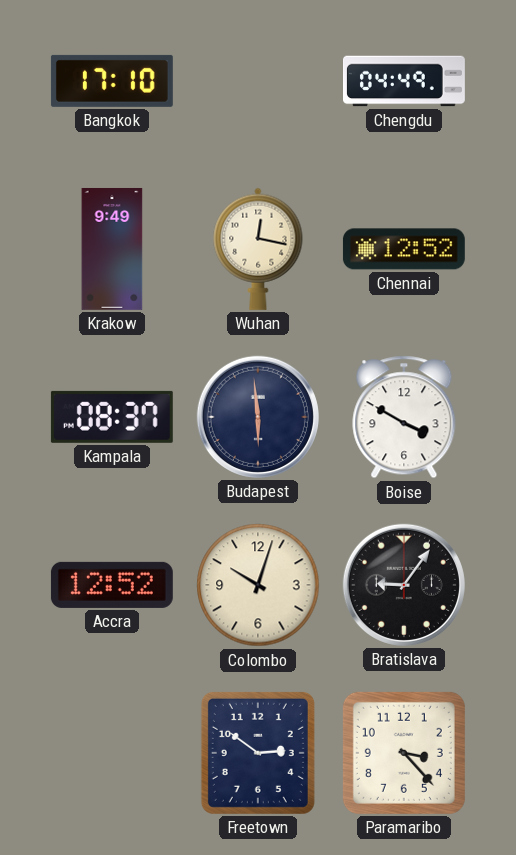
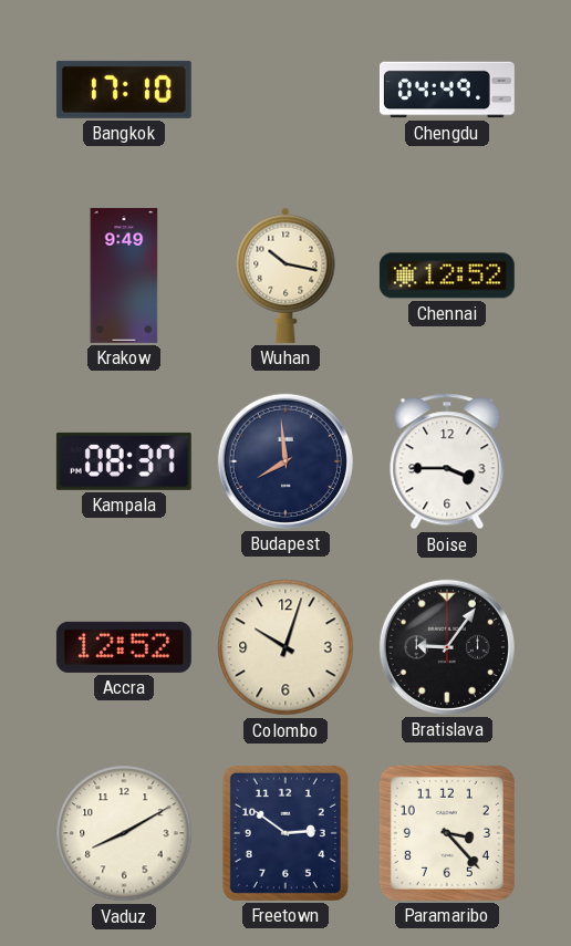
Wuhan: 12:17 -> 10:17 (285, 276)
Budapest: 5:59 -> 7:59 (285, 461)
Boise: 3:50 -> 3:45 (447, 461)
Vaduz: none -> 8:10 (124, 833)
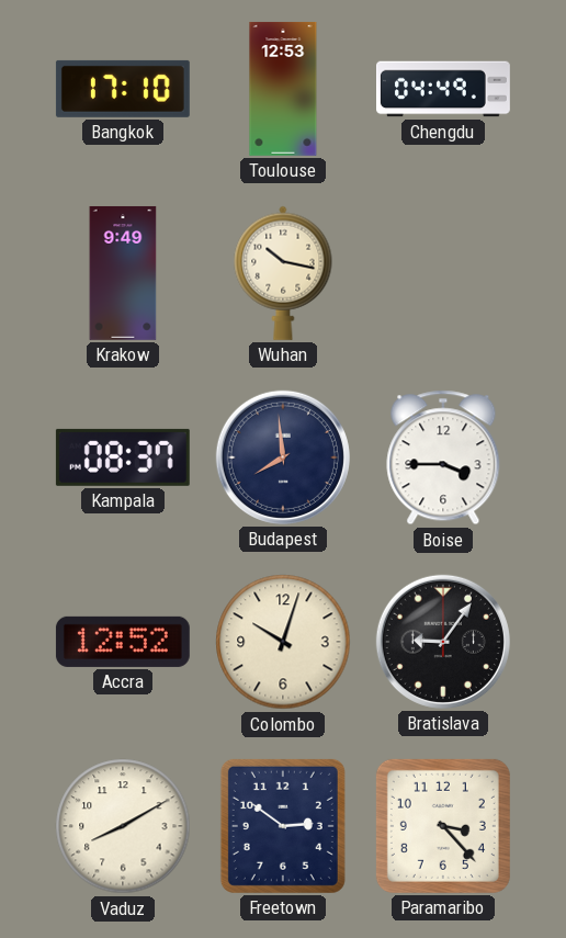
Toulouse: none -> 12:53 (283, 89)
Chennai: 12:52 -> none (447, 276)
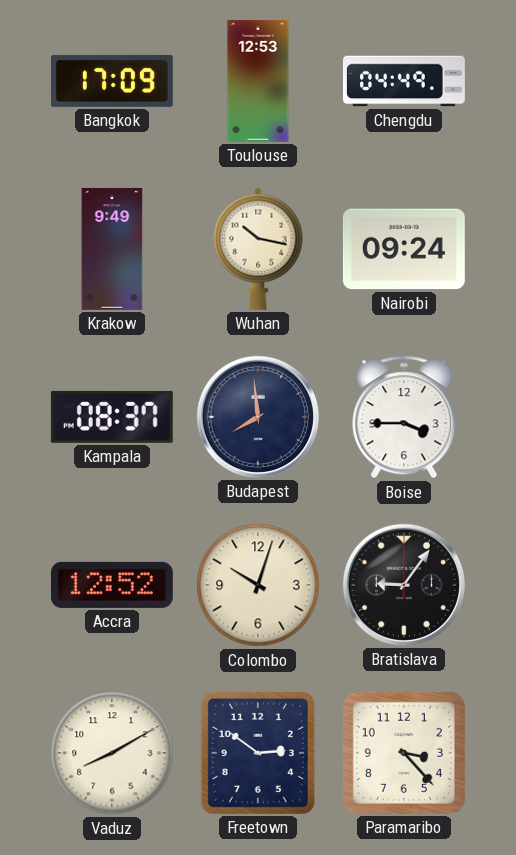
Bangkok: 17:10 -> 17:09 (112, 81)
Nairobi: none -> 09:24 (404, 249)
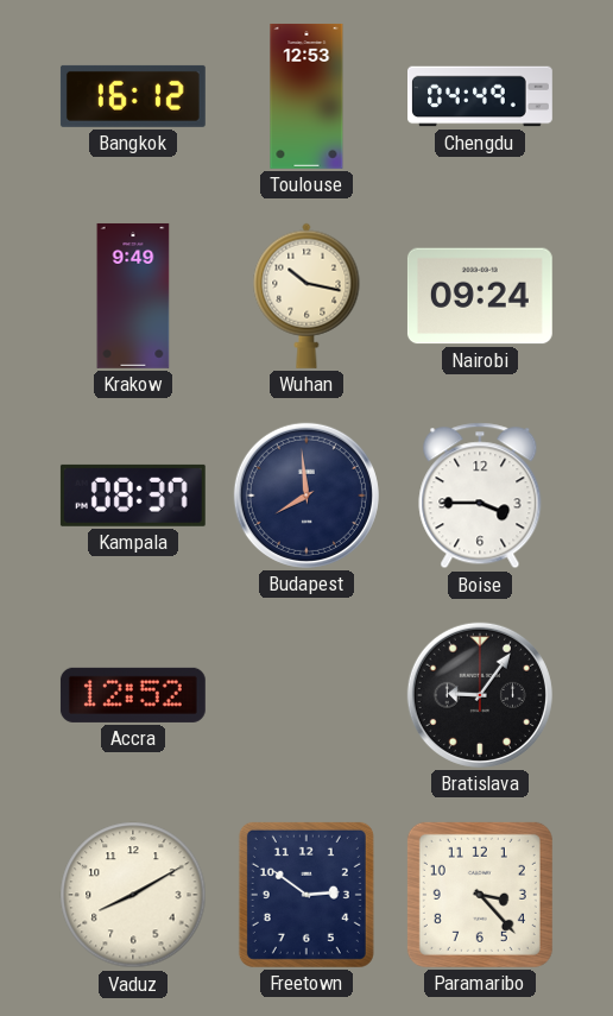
Bangkok: 17:09 -> 16:12 (133, 96)
Colombo: 10:03 -> none (258, 585)
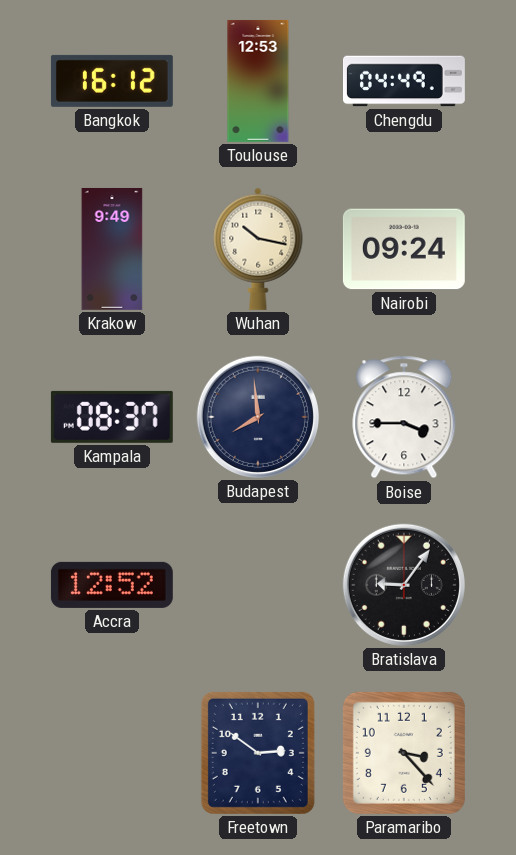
Vaduz: 8:10 -> none (133, 895)
